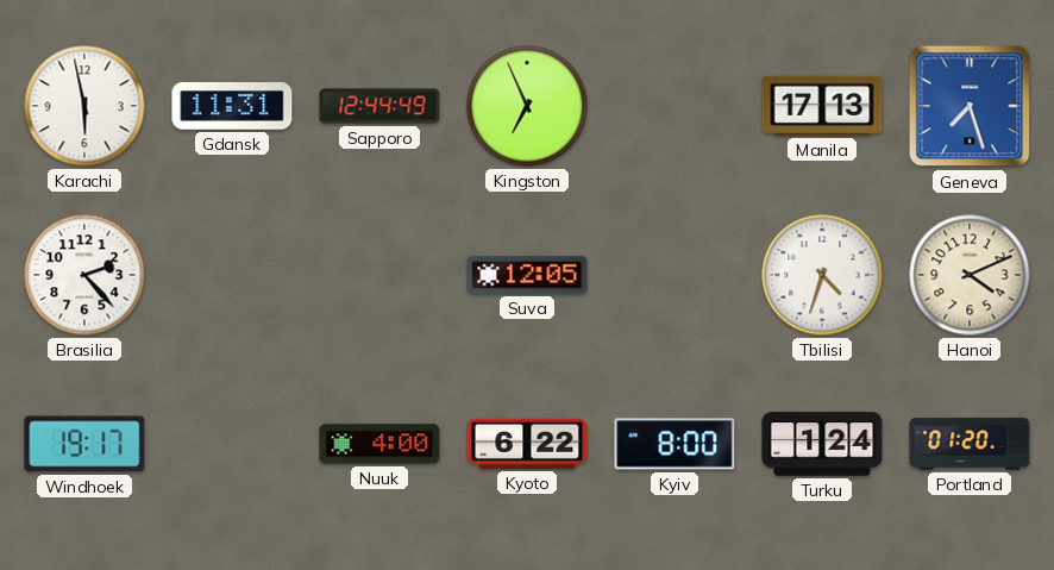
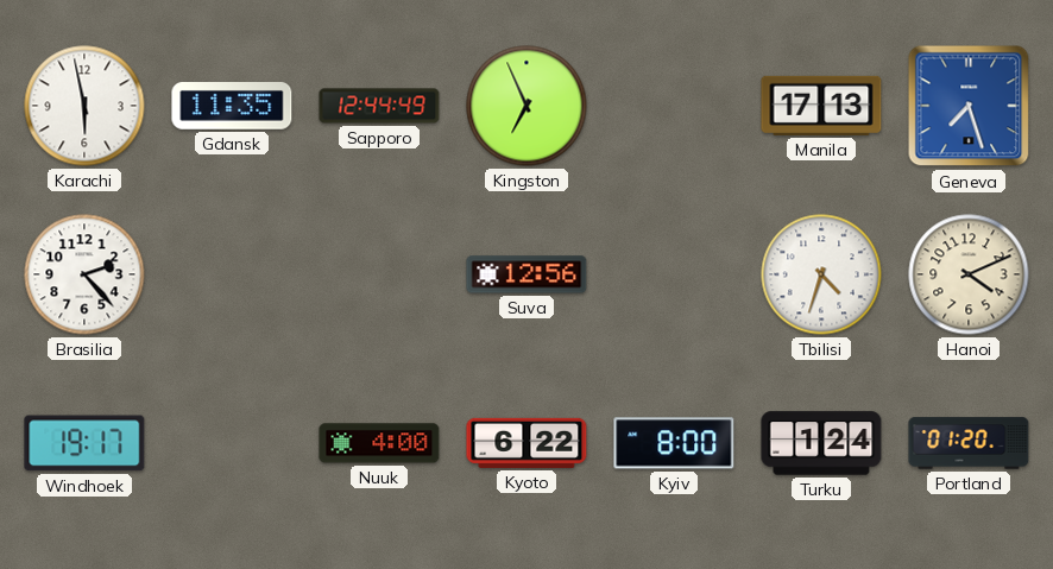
Gdansk: 11:31 -> 11:35 (232, 107)
Suva: 12:05 -> 12:56 (526, 274)
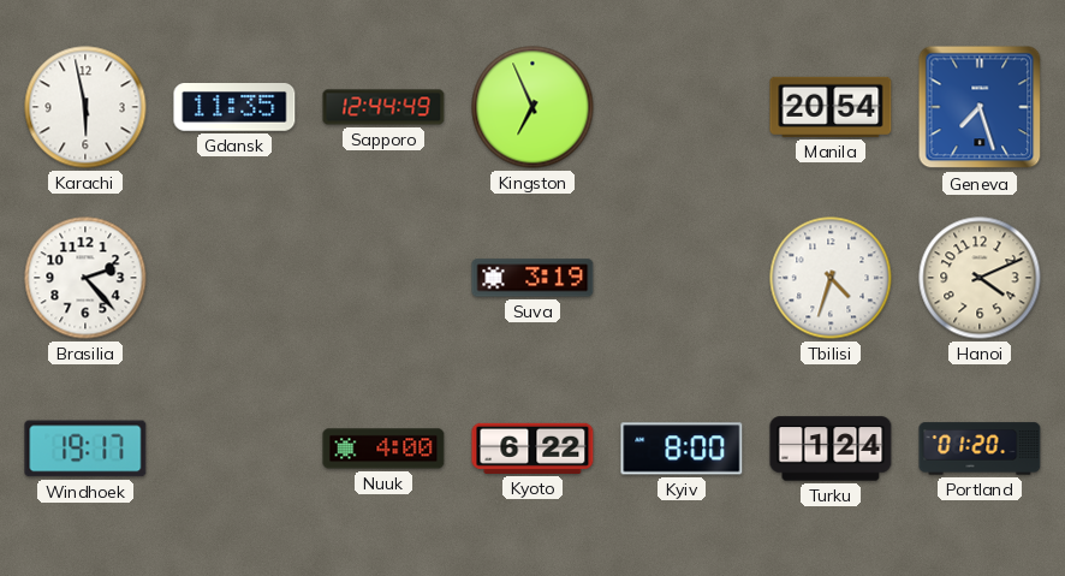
Manila: 17:13 -> 20:54 (831, 107)
Suva: 12:56 -> 3:19 (532, 278)
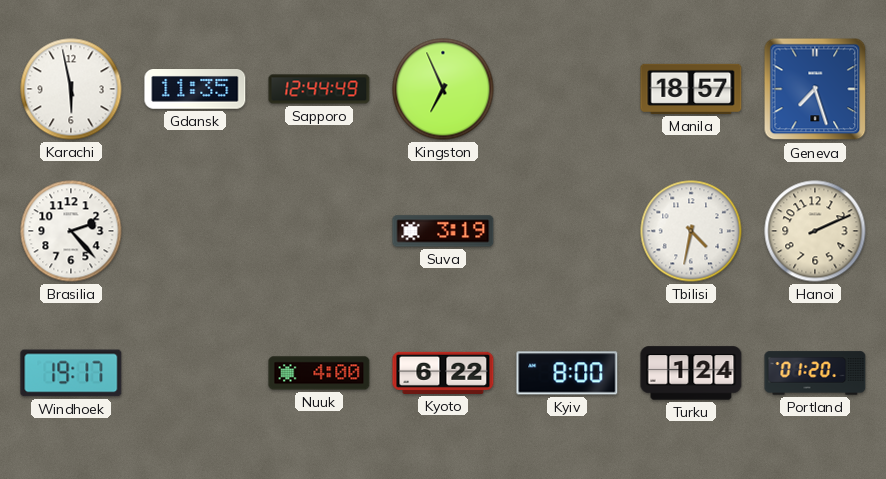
Manila: 20:54 -> 18:57 (691, 89)
Tbilisi: 4:33 -> 4:32 (691, 231)
Hanoi: 4:11 -> 2:11 (815, 231)
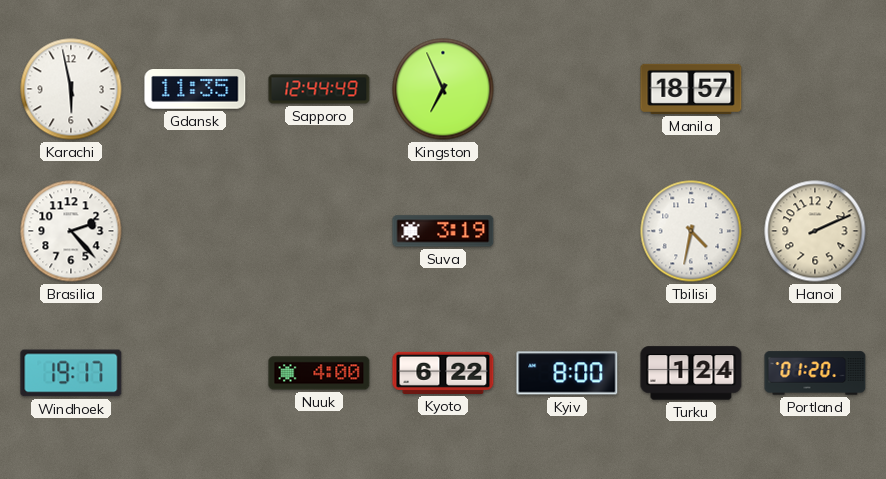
Geneva: 7:27 -> none (815, 89)
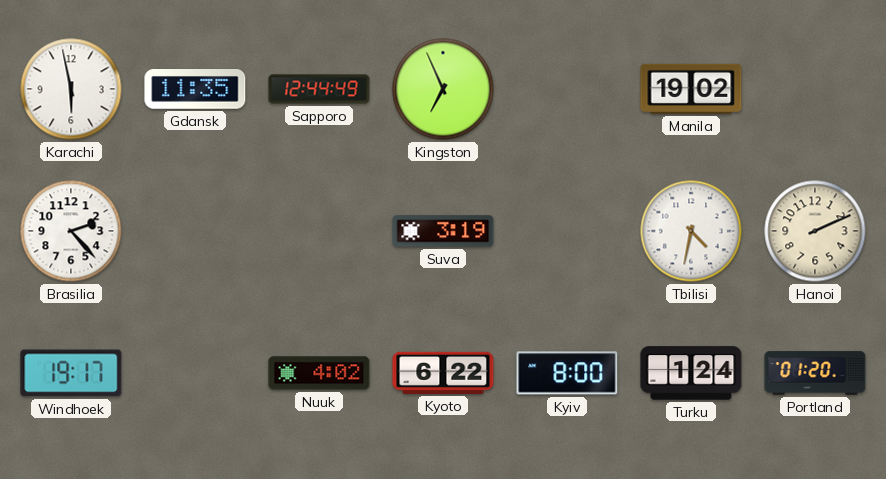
Manila: 18:57 -> 19:02 (691, 89)
Nuuk: 4:00 -> 4:02 (319, 373)
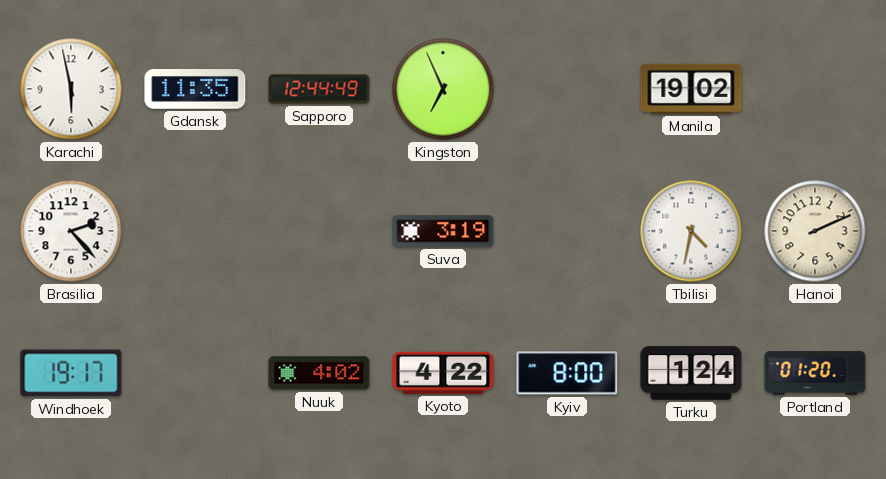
Kyoto: 6:22 -> 4:22 (443, 373)
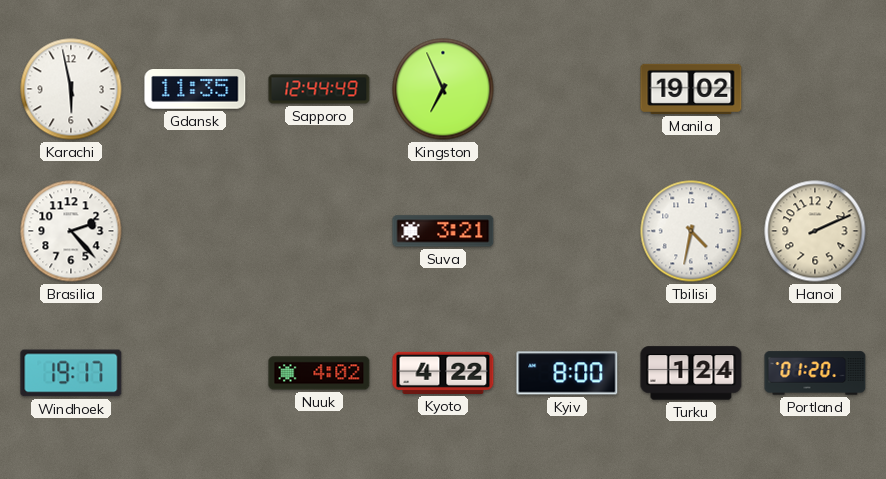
Suva: 3:19 -> 3:21 (443, 231)
